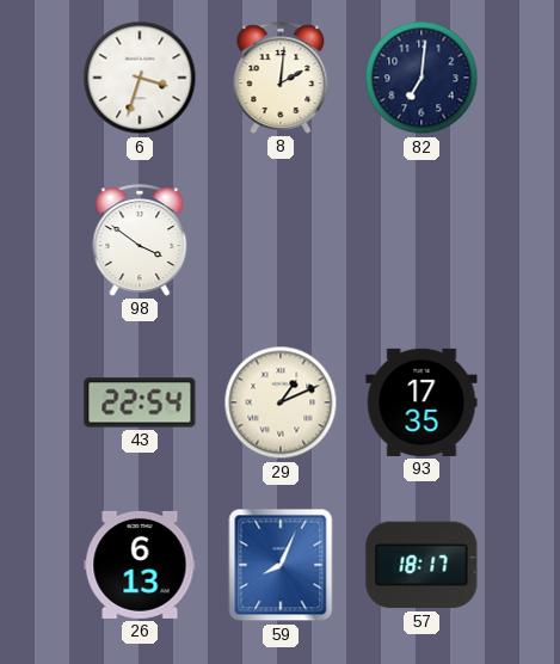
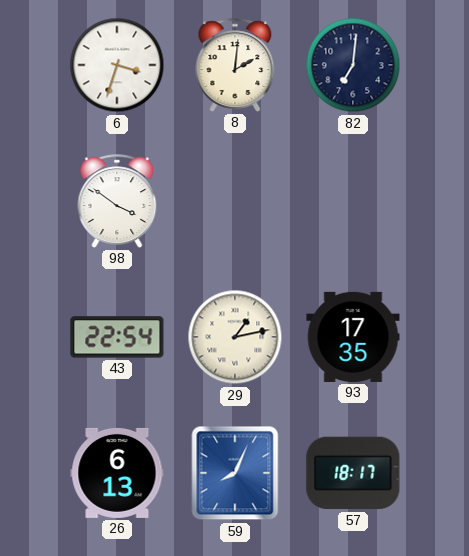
29: 1:11 -> 1:13 (235, 337)
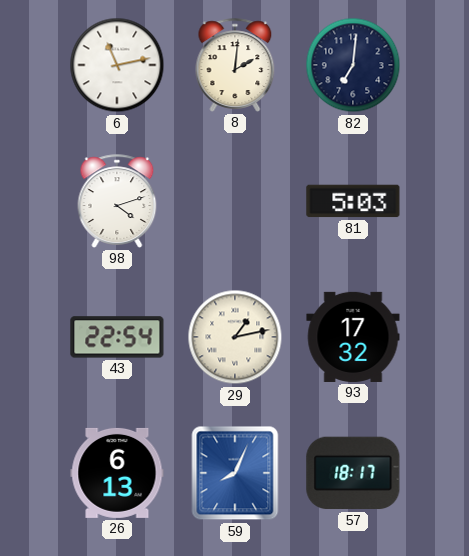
6: 3:33 -> 11:13 (117, 65)
98: 3:51 -> 4:12 (117, 201)
81: none -> 5:03 (353, 201)
93: 17:35 -> 17:32 (353, 337)
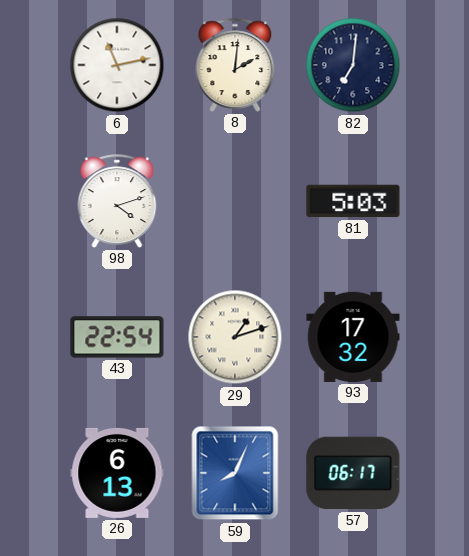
29: 1:13 -> 1:12 (235, 337)
57: 18:17 -> 06:17 (353, 473)
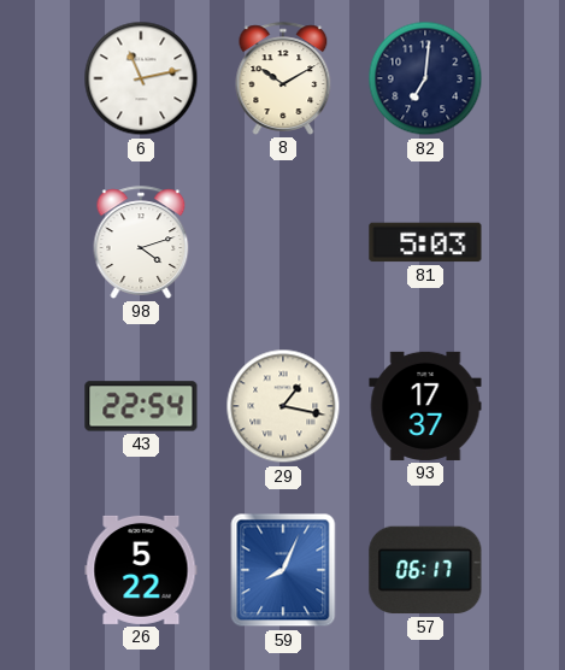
8: 2:01 -> 10:10 (283, 78)
29: 1:12 -> 1:17 (283, 406)
93: 17:32 -> 17:37 (425, 406)
26: 6:13 -> 5:22 (141, 570)
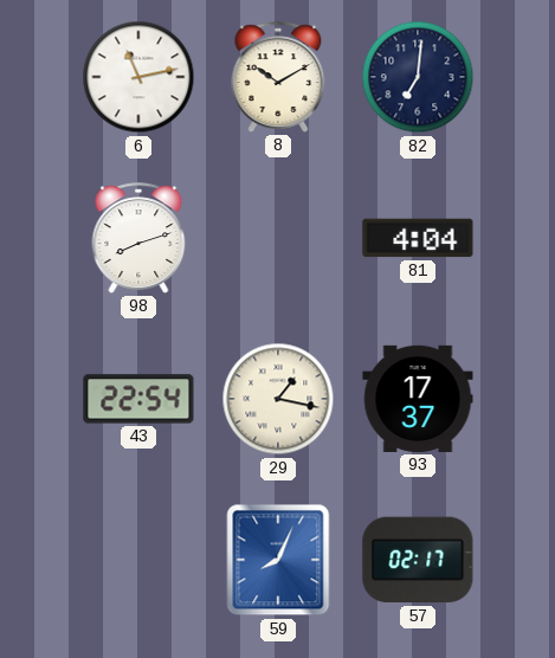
98: 4:12 -> 8:12 (138, 238)
81: 5:03 -> 4:04 (418, 238)
26: 5:22 -> none (141, 570)
57: 06:17 -> 02:17 (418, 560)
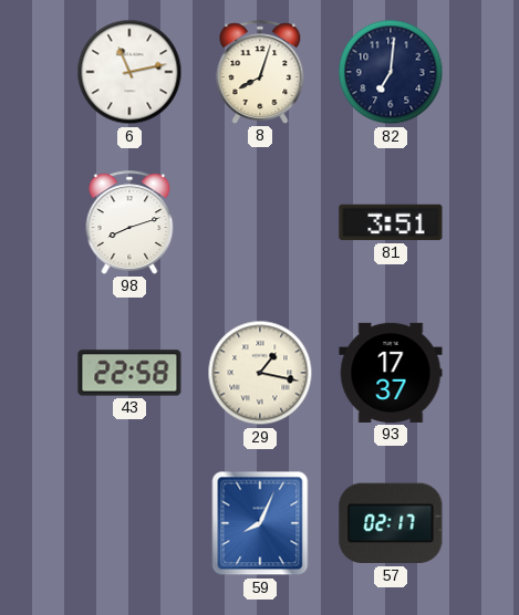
8: 10:10 -> 8:03 (260, 72)
81: 4:04 -> 3:51 (391, 222)
43: 22:54 -> 22:58 (129, 373)
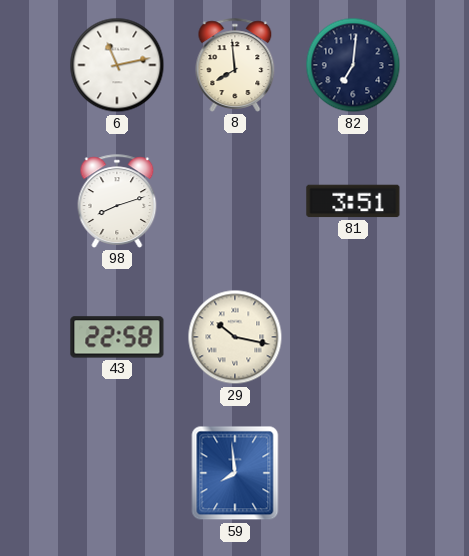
8: 8:03 -> 7:59 (235, 65)
29: 1:17 -> 10:17 (235, 337)
93: 17:37 -> none (391, 373)
59: 8:04 -> 7:59 (235, 473)
57: 02:17 -> none (391, 523)
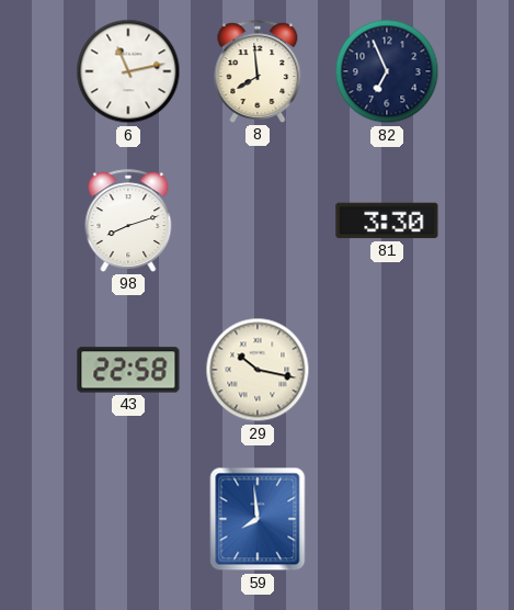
82: 7:01 -> 6:56 (387, 71)
81: 3:51 -> 3:30 (387, 221)
